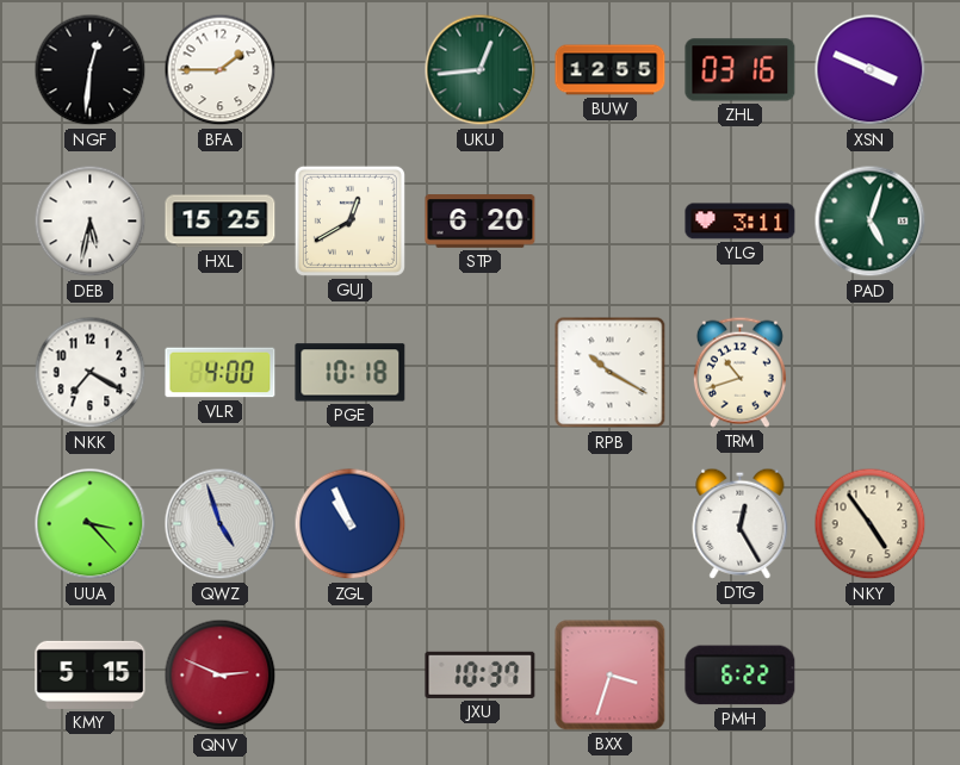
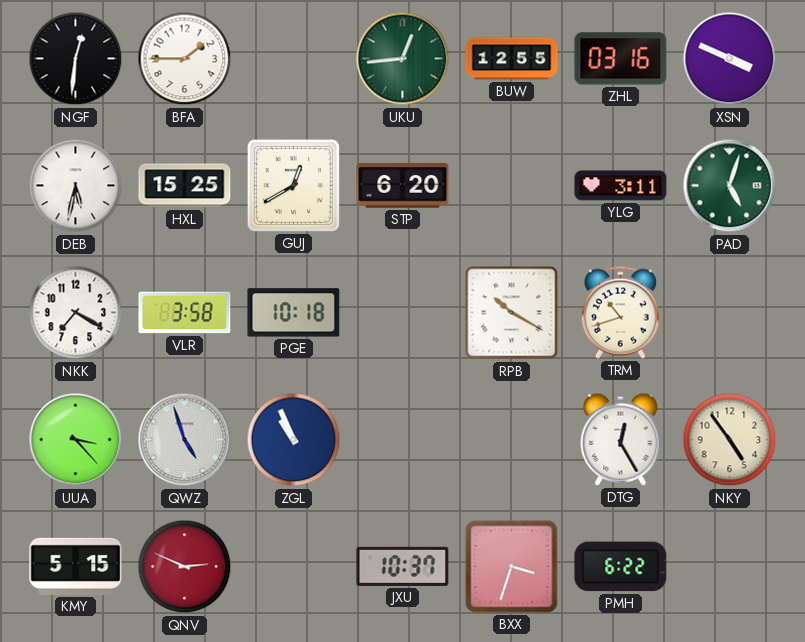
VLR: 4:00 -> 3:58 (185, 313)
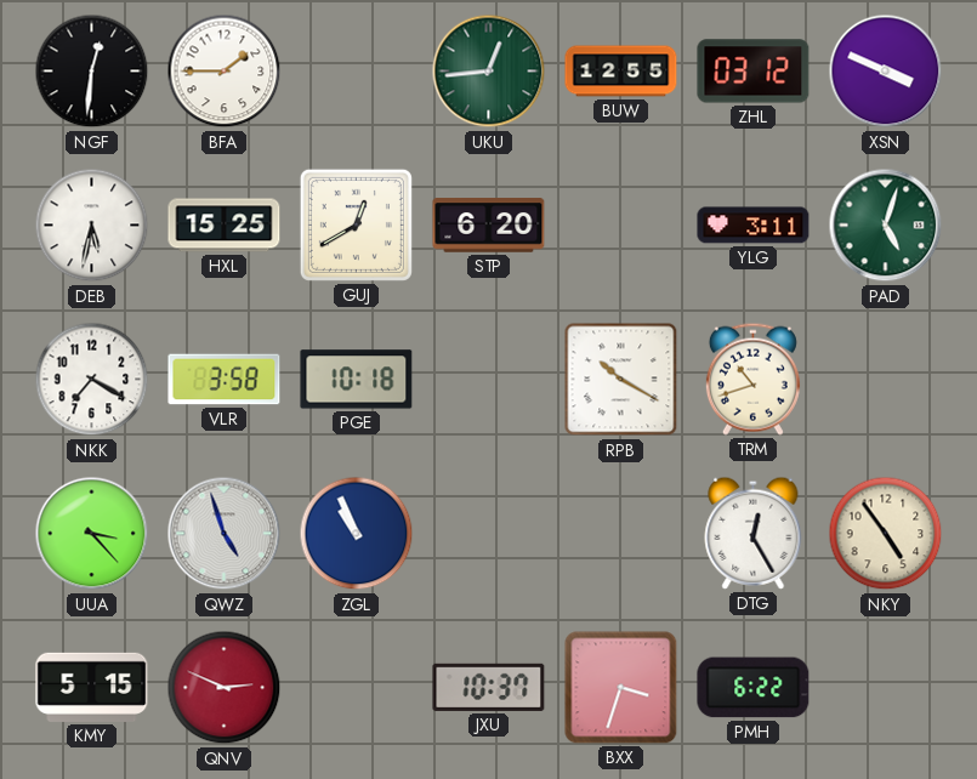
ZHL: 03:16 -> 03:12 (754, 72)
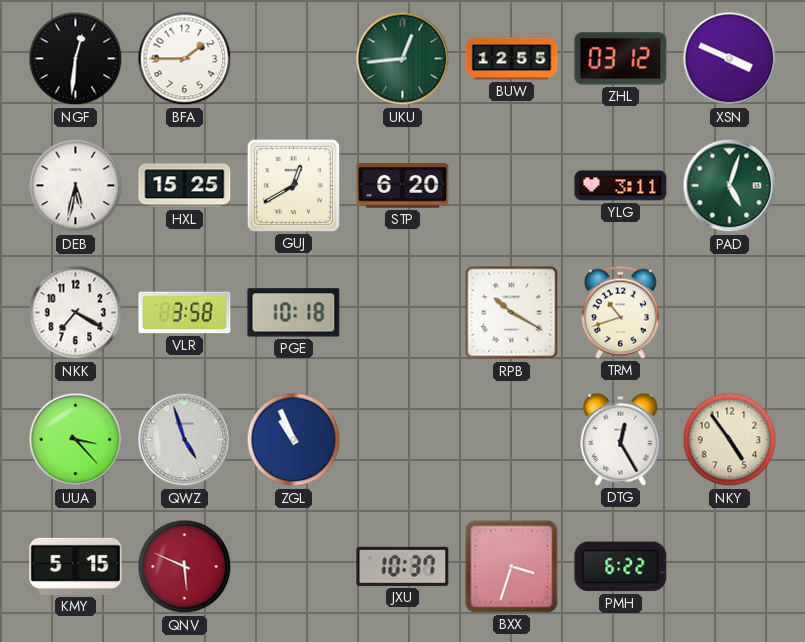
QNV: 2:49 -> 5:49 (185, 567)
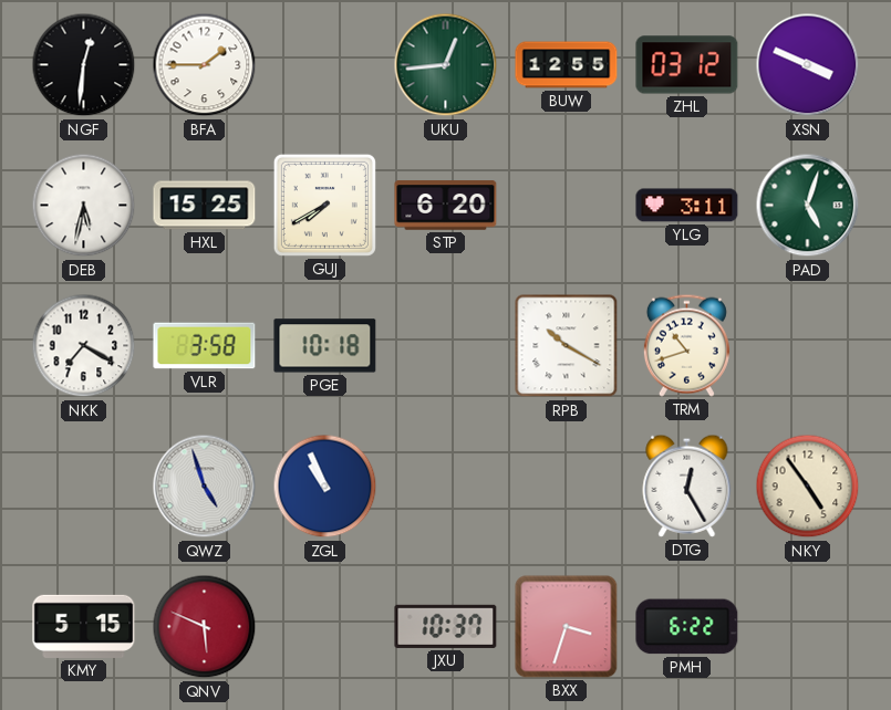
GUJ: 12:40 -> 7:40 (324, 205)
UUA: 3:23 -> none (76, 440)
